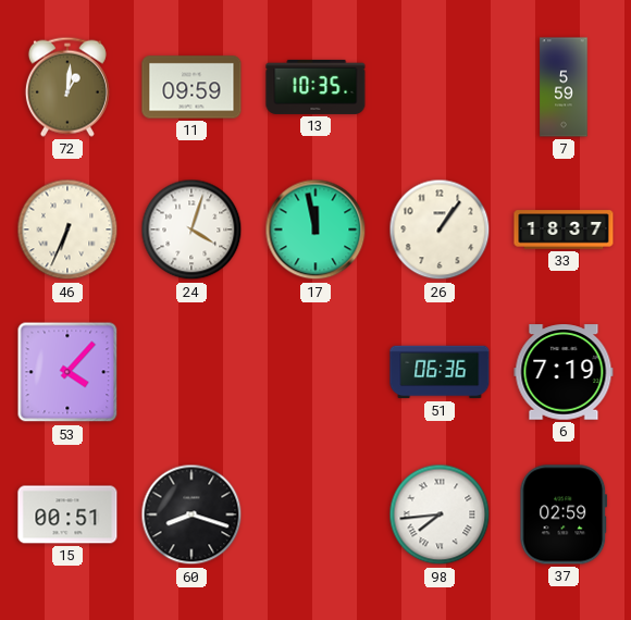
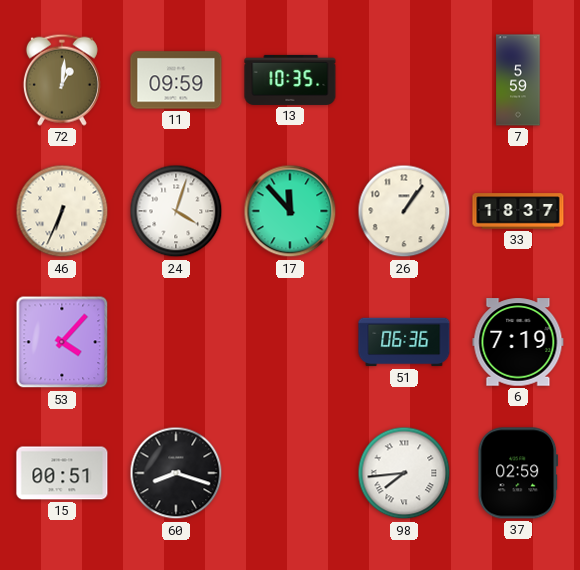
17: 11:58 -> 11:53 (290, 211)
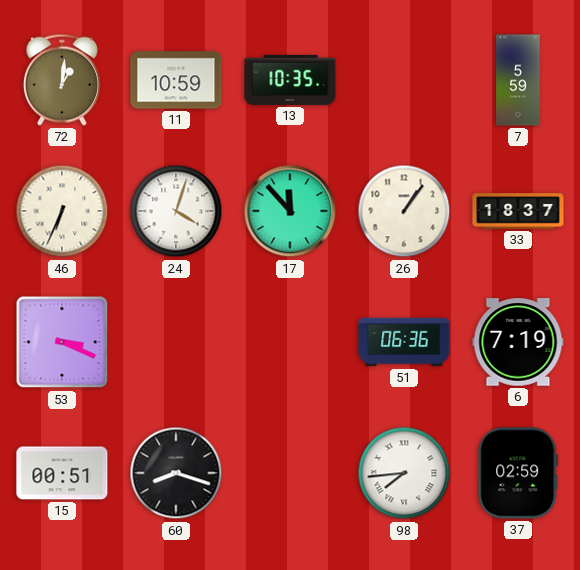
11: 09:59 -> 10:59 (176, 80)
53: 4:07 -> 3:19 (62, 342)
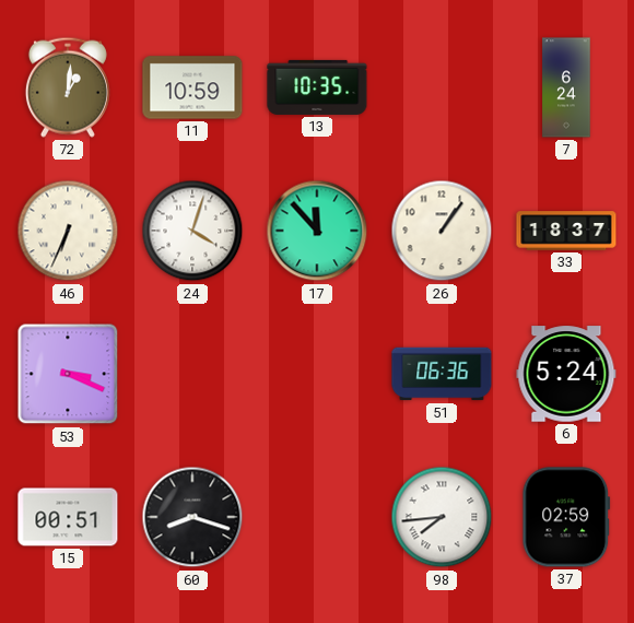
7: 5:59 -> 6:24 (566, 87)
6: 7:19 -> 5:24 (566, 374)
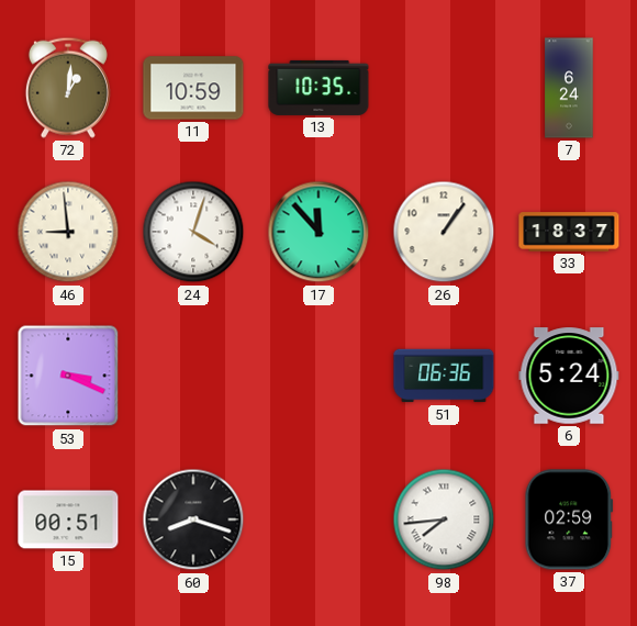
46: 6:34 -> 8:59 (68, 232)
